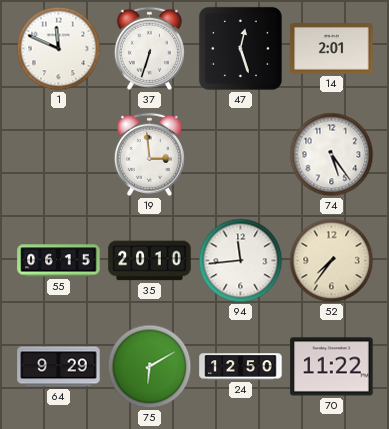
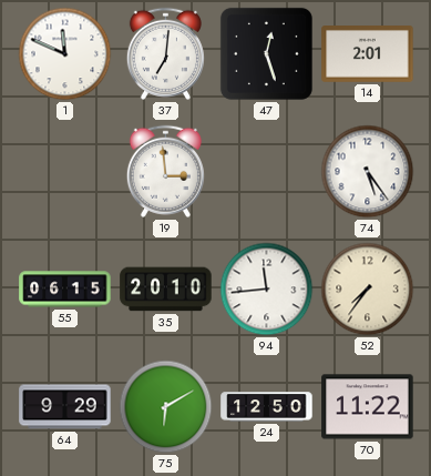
37: 6:33 -> 7:01 (165, 53)
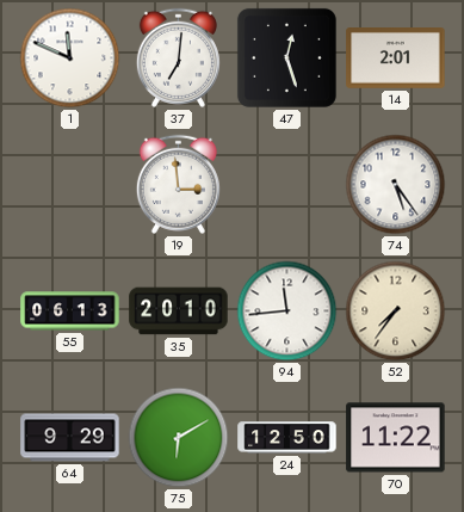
55: 06:15 -> 06:13 (70, 311)
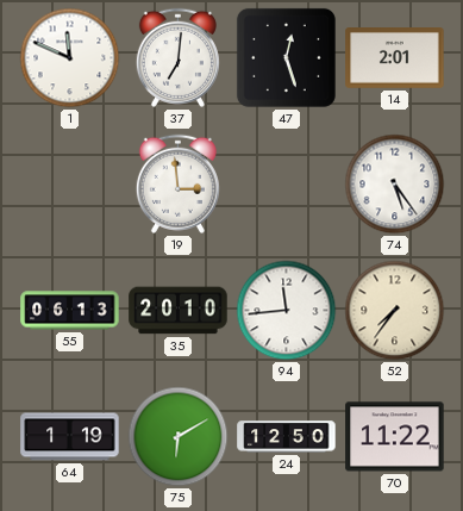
64: 9:29 -> 1:19 (70, 437)
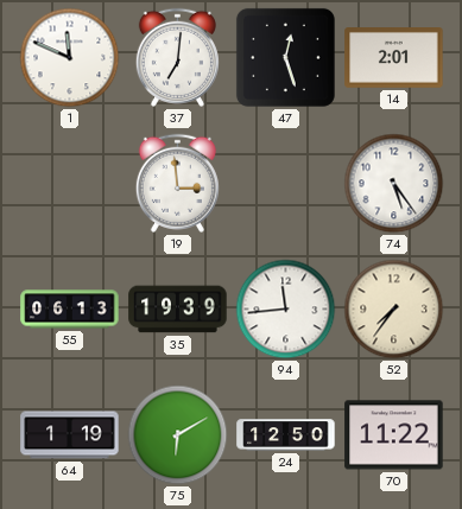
35: 20:10 -> 19:39 (178, 310)
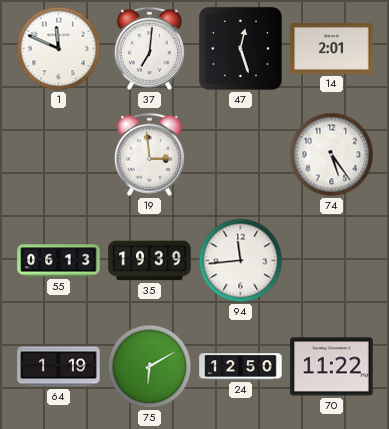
52: 7:36 -> none (394, 310)
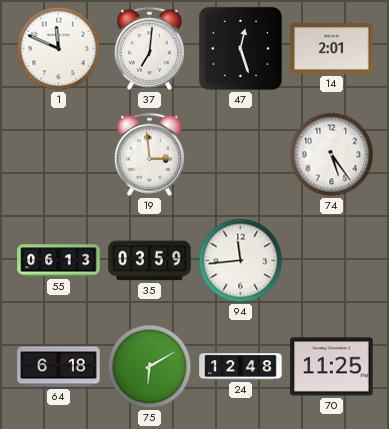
35: 19:39 -> 03:59 (150, 261)
64: 1:19 -> 6:18 (59, 367)
24: 12:50 -> 12:48 (241, 367)
70: 11:22 -> 11:25 (332, 367)
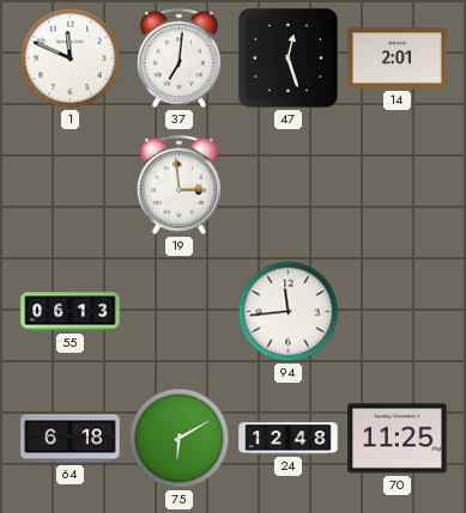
74: 5:24 -> none (332, 155)
35: 03:59 -> none (150, 261)
